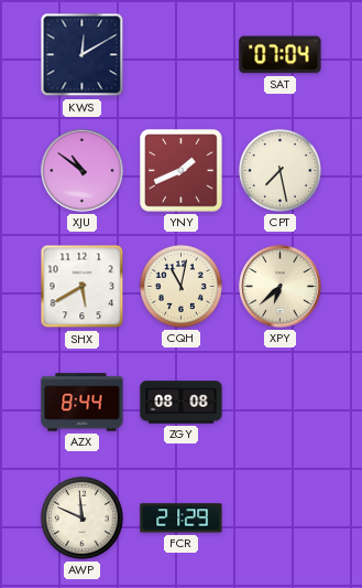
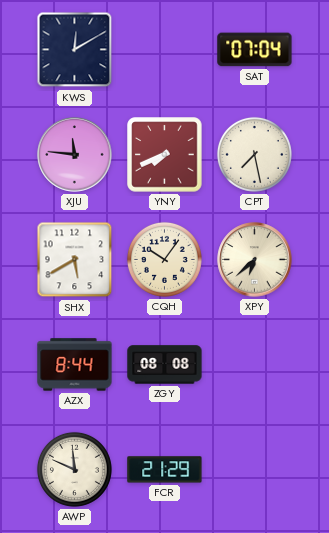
XJU: 10:51 -> 11:46 (75, 155)
YNY: 1:41 -> 7:41 (165, 155)
CQH: 11:02 -> 10:06 (164, 259)
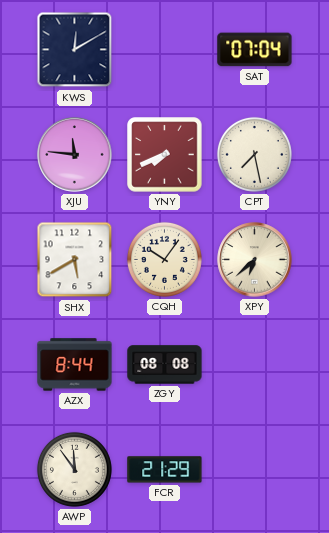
AWP: 11:49 -> 11:54 (74, 469)
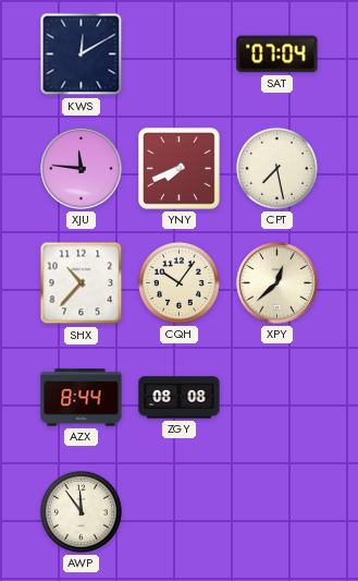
SHX: 5:40 -> 10:37 (82, 283)
XPY: 6:38 -> 12:38 (277, 283)
FCR: 21:29 -> none (165, 470)
